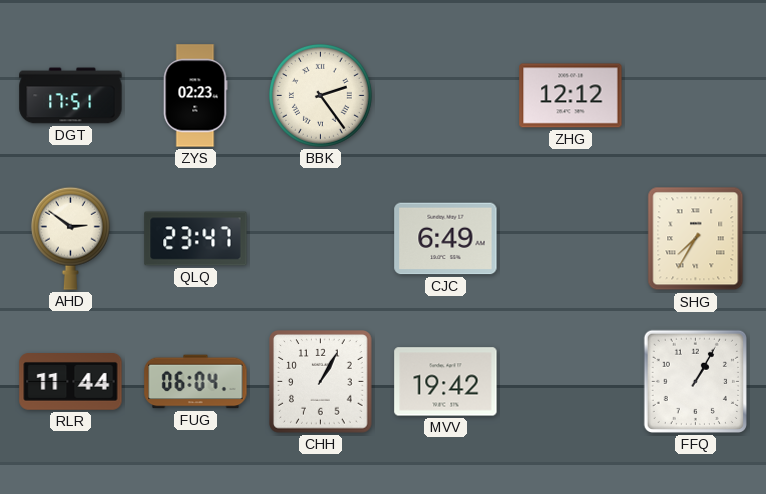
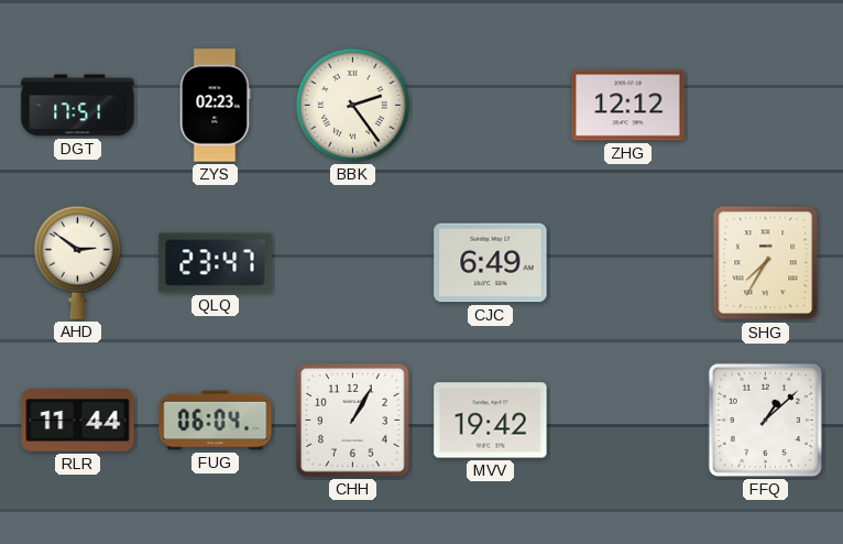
FFQ: 1:05 -> 1:08 (765, 420)
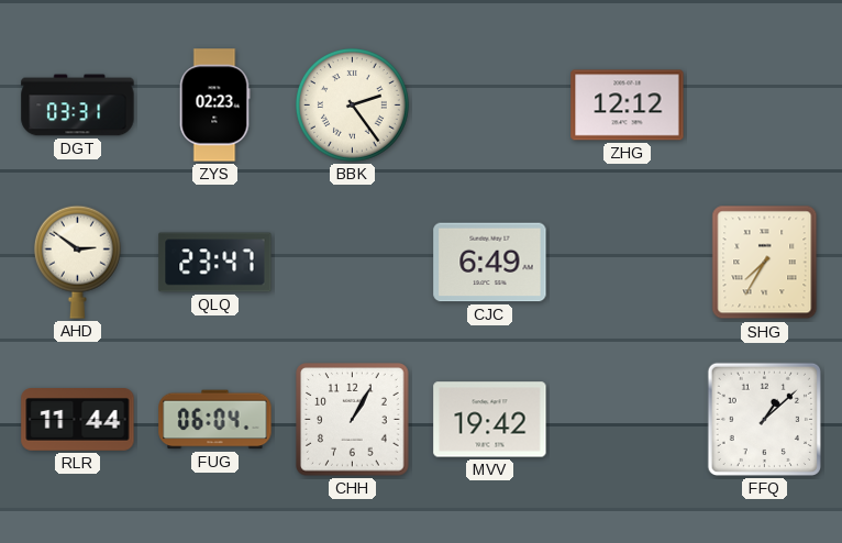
DGT: 17:51 -> 03:31 (78, 106)
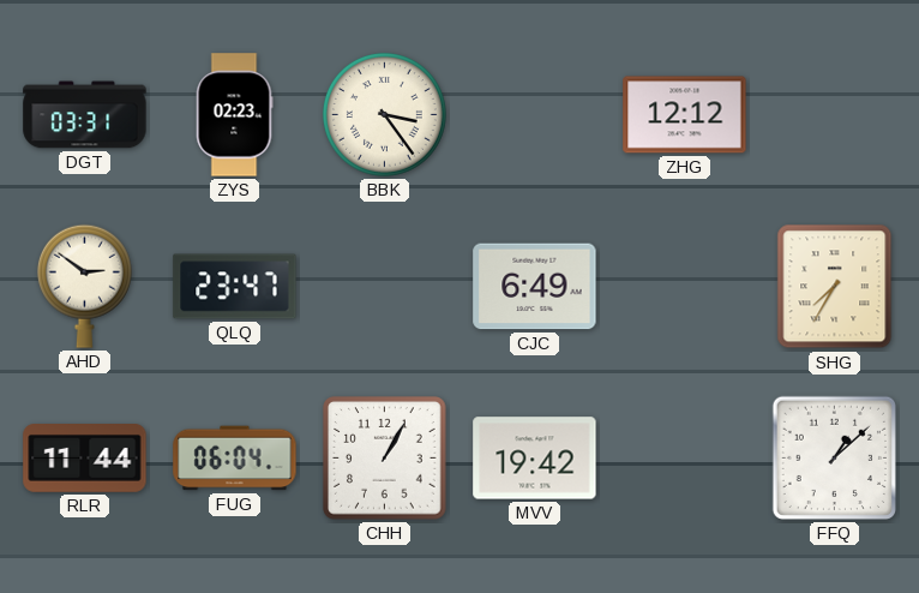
BBK: 2:24 -> 3:24 (385, 115)
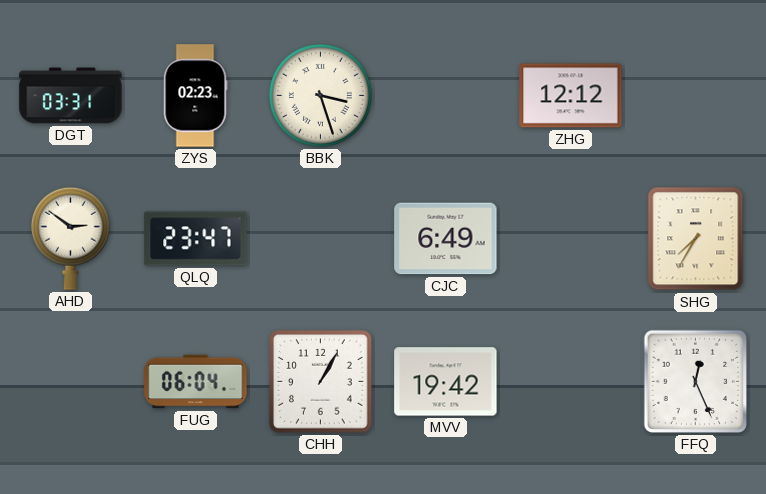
BBK: 3:24 -> 3:27 (321, 96)
RLR: 11:44 -> none (85, 459)
FFQ: 1:08 -> 12:26 (695, 381)
